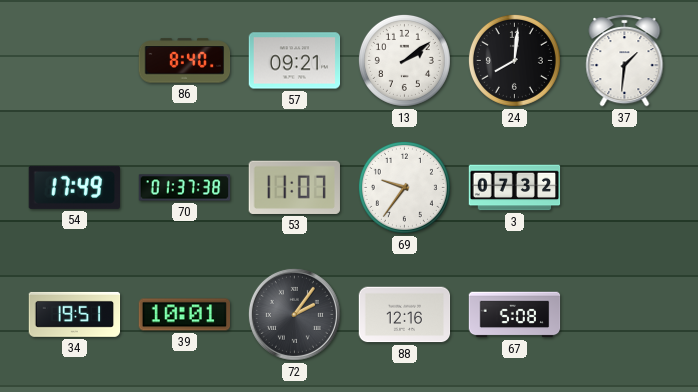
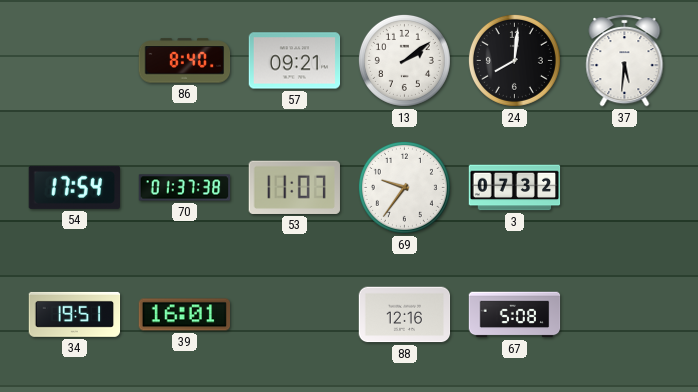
37: 1:31 -> 5:31 (625, 61)
54: 17:49 -> 17:54 (74, 187)
39: 10:01 -> 16:01 (185, 315)
72: 2:06 -> none (294, 314)
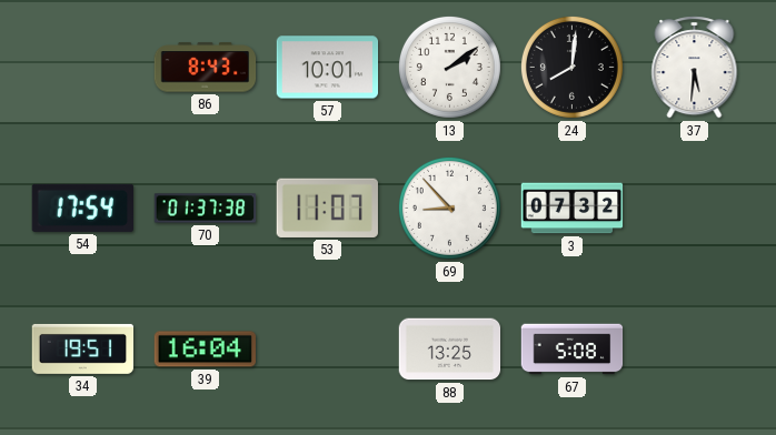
86: 8:40 -> 8:43 (206, 68)
57: 09:21 -> 10:01 (328, 68)
69: 9:36 -> 8:53 (449, 208)
39: 16:01 -> 16:04 (206, 350)
88: 12:16 -> 13:25 (450, 350)
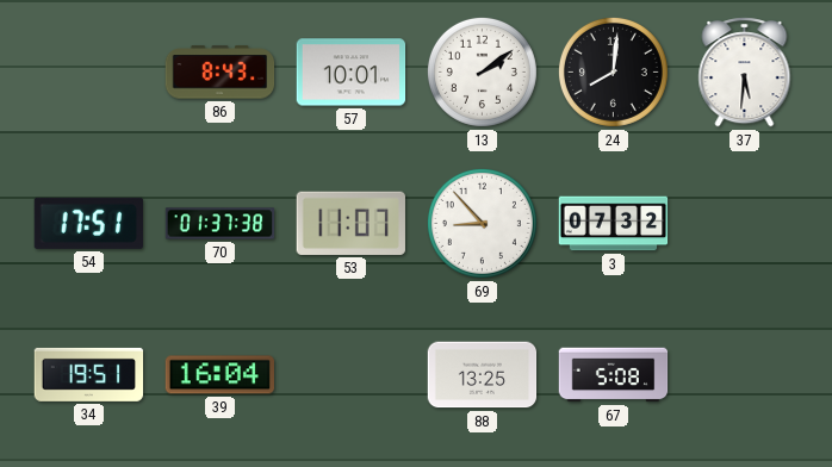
54: 17:54 -> 17:51 (88, 223)
